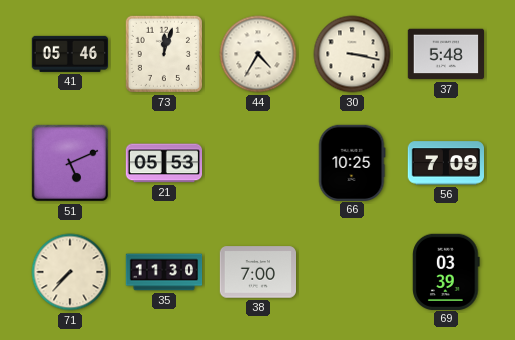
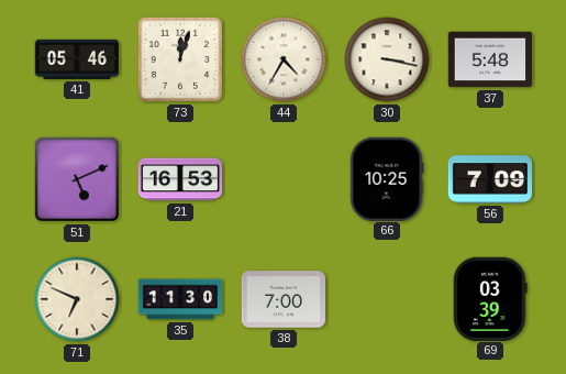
21: 05:53 -> 16:53 (179, 179)
71: 7:37 -> 6:49 (77, 299)
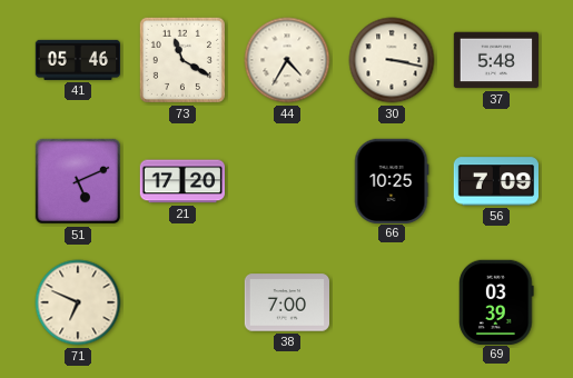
73: 12:03 -> 11:20 (182, 60)
21: 16:53 -> 17:20 (181, 181)
35: 11:30 -> none (180, 299)
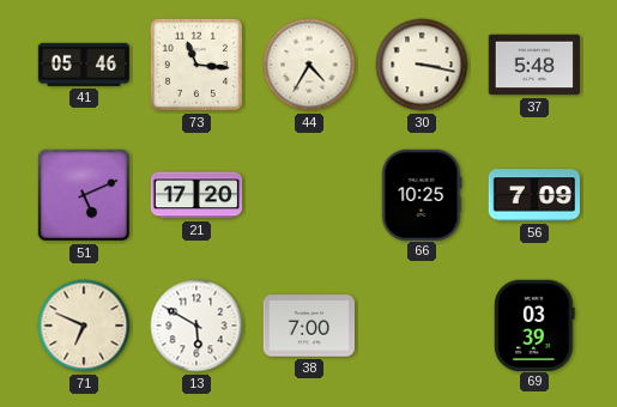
73: 11:20 -> 11:16 (196, 65)
13: none -> 5:50 (196, 326)
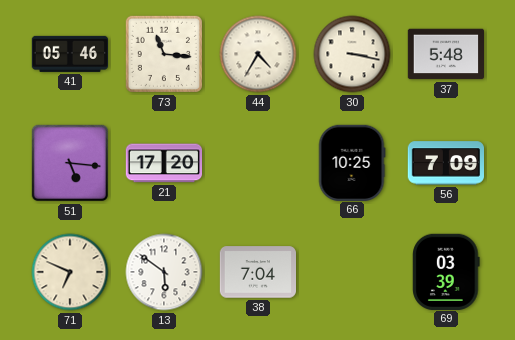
51: 5:11 -> 5:16 (70, 163)
13: 5:50 -> 5:51 (164, 272)
38: 7:00 -> 7:04 (258, 272)
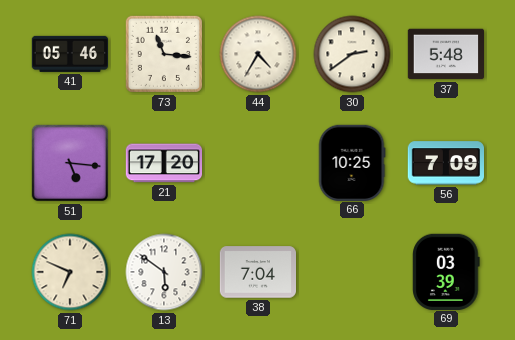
30: 3:17 -> 2:39 (352, 54)
